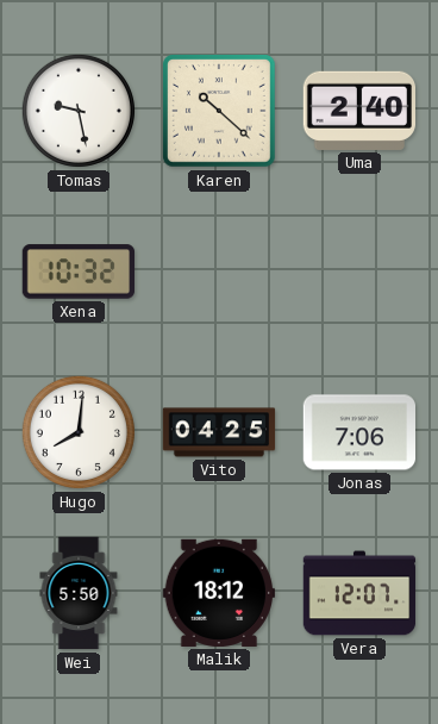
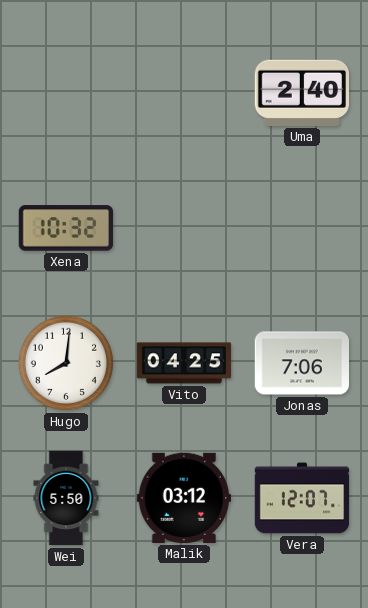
Tomas: 9:28 -> none (79, 111)
Karen: 10:22 -> none (220, 112)
Malik: 18:12 -> 03:12 (183, 498)
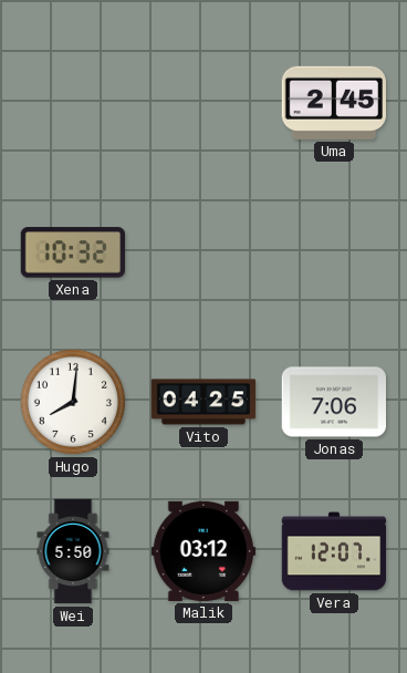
Uma: 2:40 -> 2:45 (333, 103)
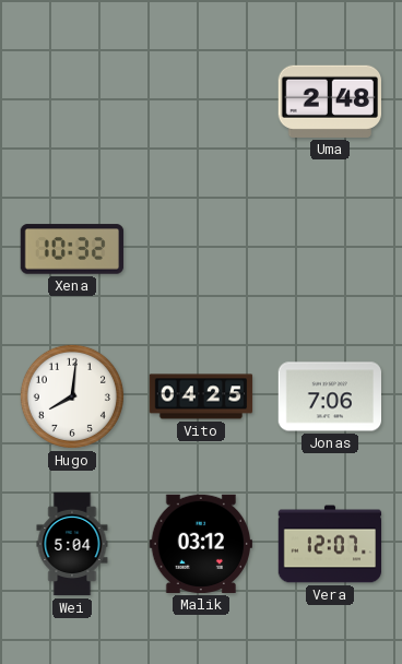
Uma: 2:45 -> 2:48 (329, 102)
Wei: 5:50 -> 5:04 (72, 544)
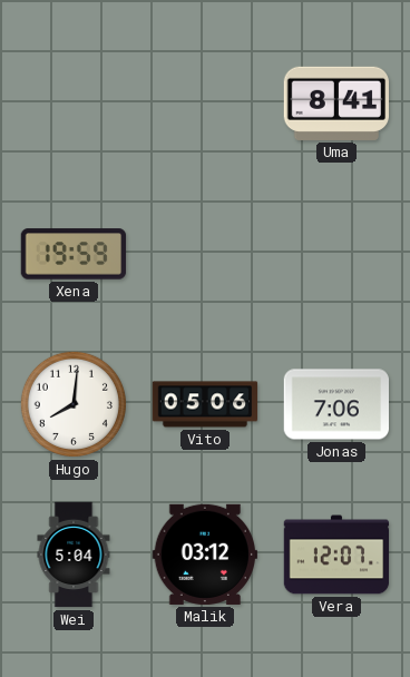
Uma: 2:48 -> 8:41 (335, 104)
Xena: 10:32 -> 19:59 (74, 254)
Vito: 04:25 -> 05:06 (205, 404)
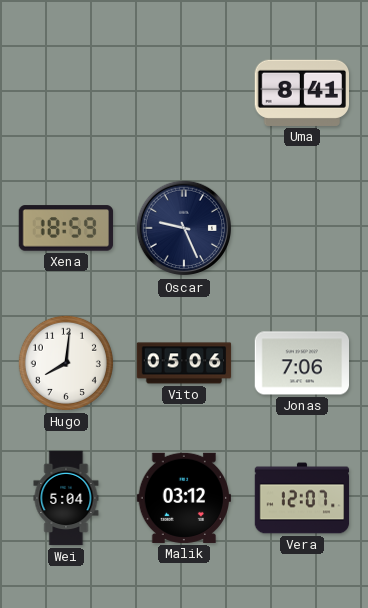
Xena: 19:59 -> 18:59 (66, 228)
Oscar: none -> 9:26 (184, 228)
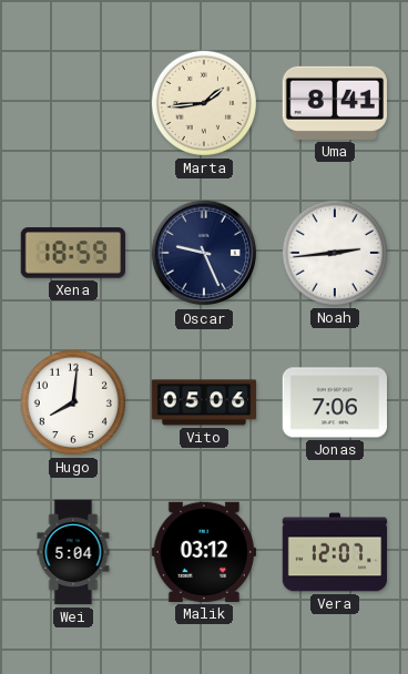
Marta: none -> 1:44 (204, 103)
Noah: none -> 2:44 (335, 253)
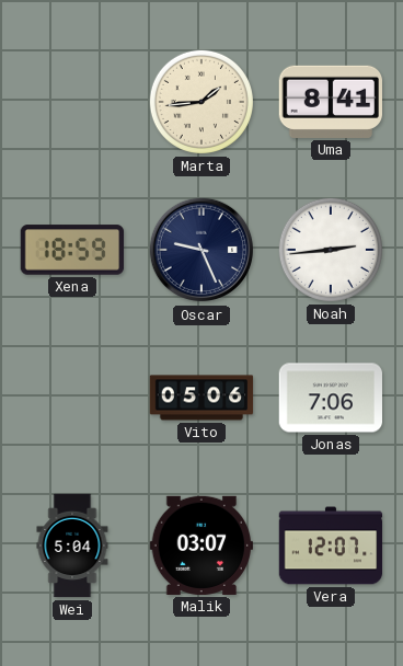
Hugo: 8:01 -> none (73, 402)
Malik: 03:12 -> 03:07 (200, 546)
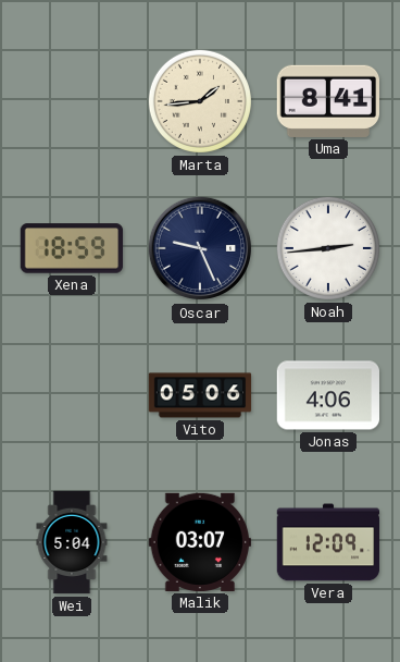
Jonas: 7:06 -> 4:06 (328, 395)
Vera: 12:07 -> 12:09 (328, 542)
